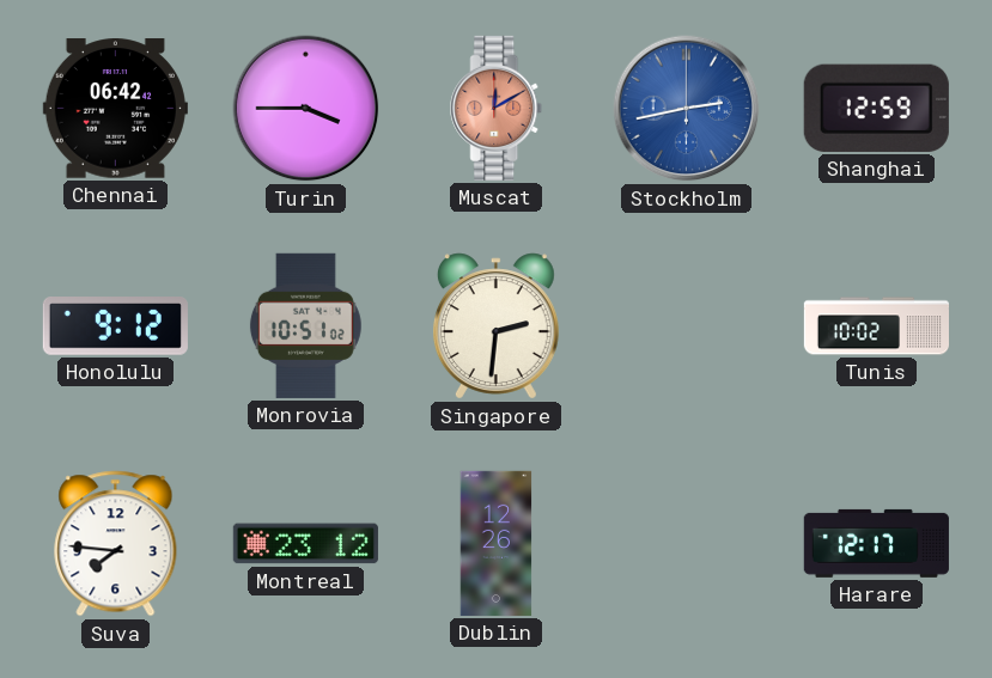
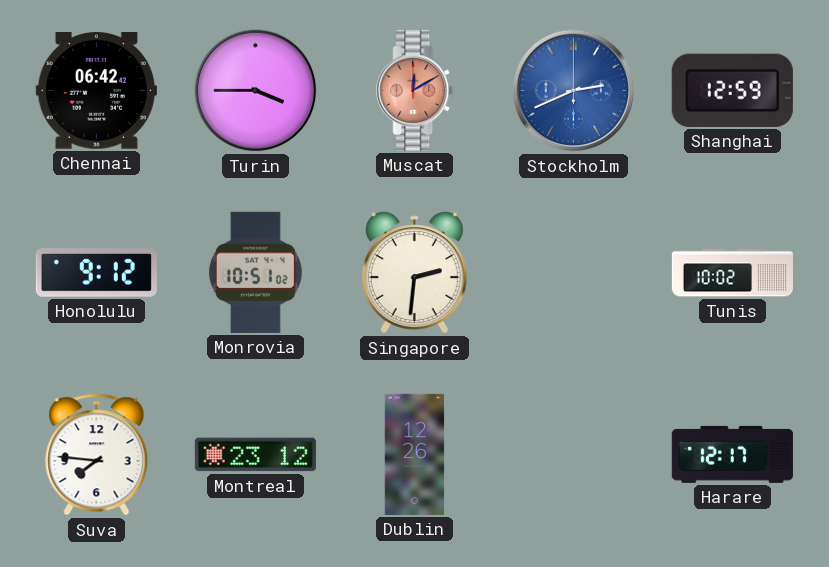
Stockholm: 2:43 -> 2:41 (574, 91)
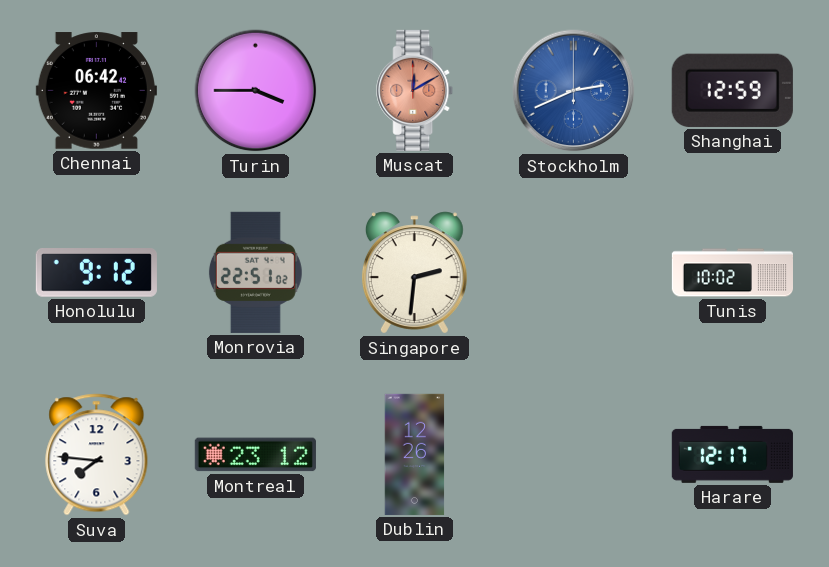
Monrovia: 10:51 -> 22:51 (255, 272)
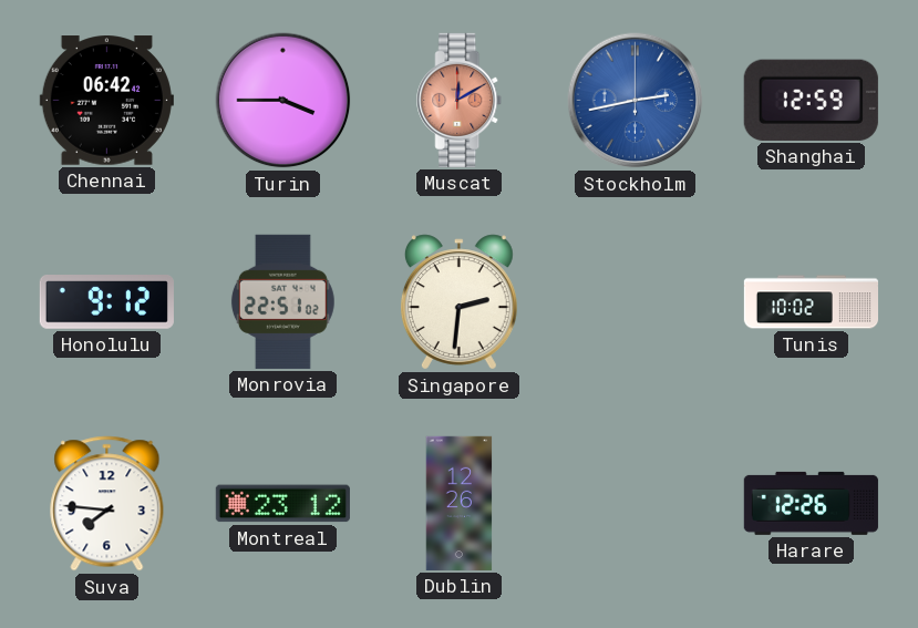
Stockholm: 2:41 -> 2:43 (636, 101)
Harare: 12:17 -> 12:26 (811, 503)
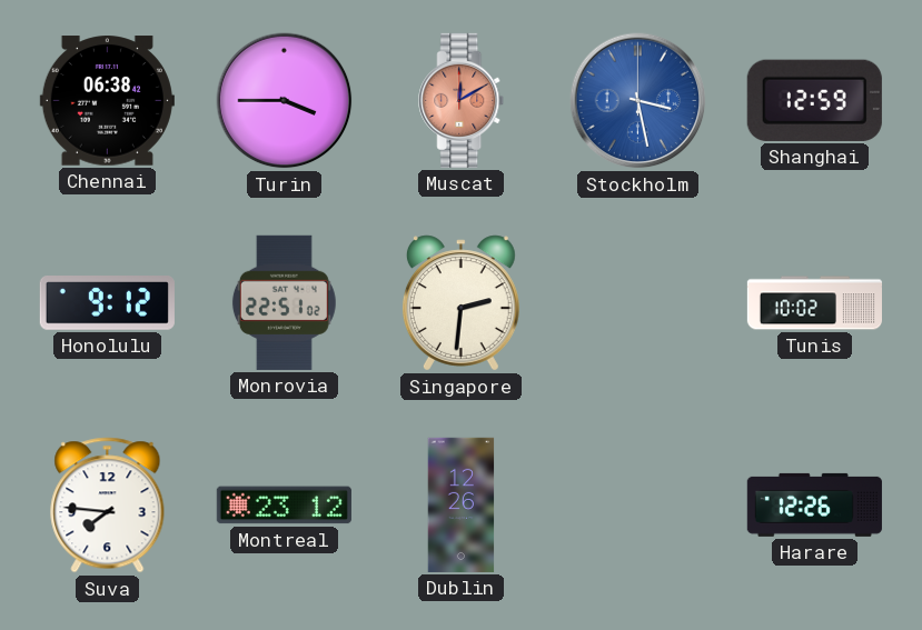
Chennai: 06:42 -> 06:38 (107, 101)
Stockholm: 2:43 -> 3:28 (638, 101)
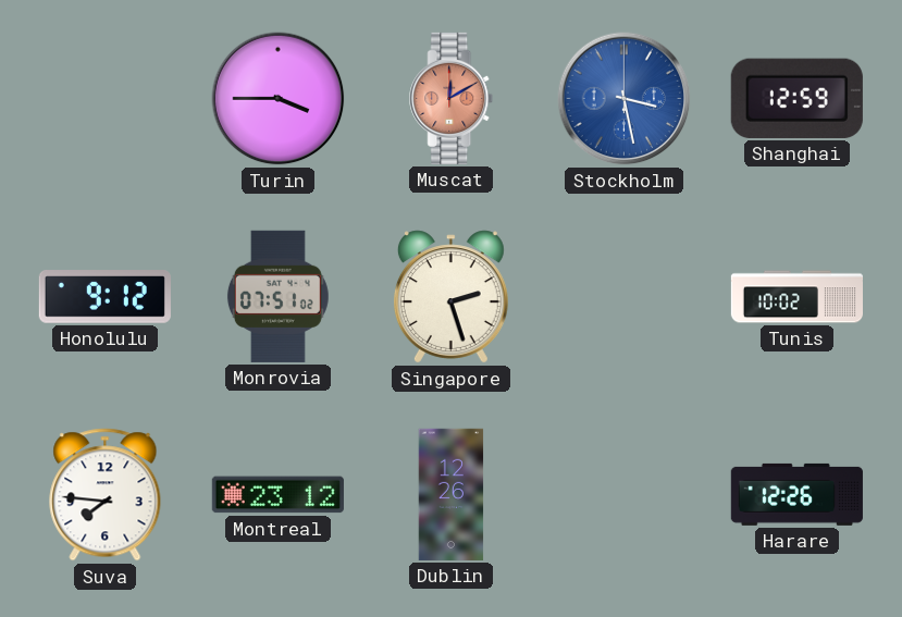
Chennai: 06:38 -> none (107, 101)
Monrovia: 22:51 -> 07:51 (277, 296)
Singapore: 2:31 -> 2:27 (450, 297)
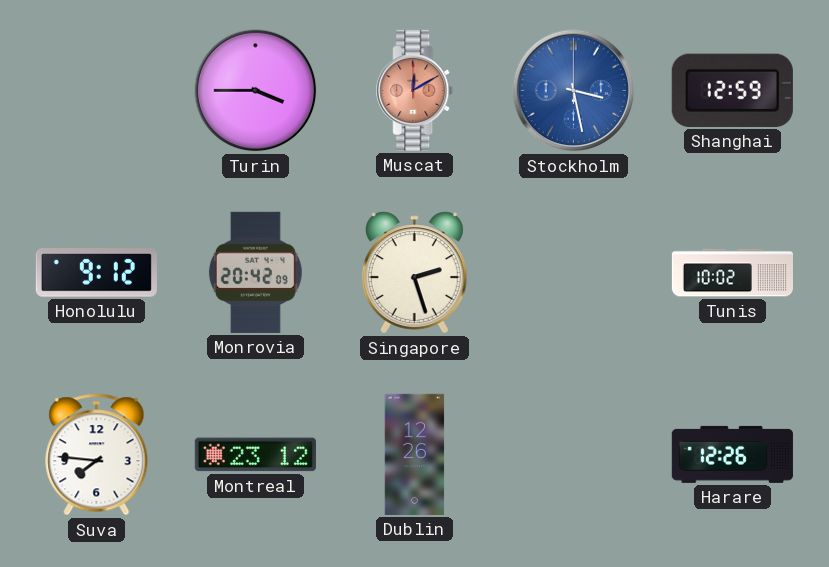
Monrovia: 07:51 -> 20:42 (255, 272)
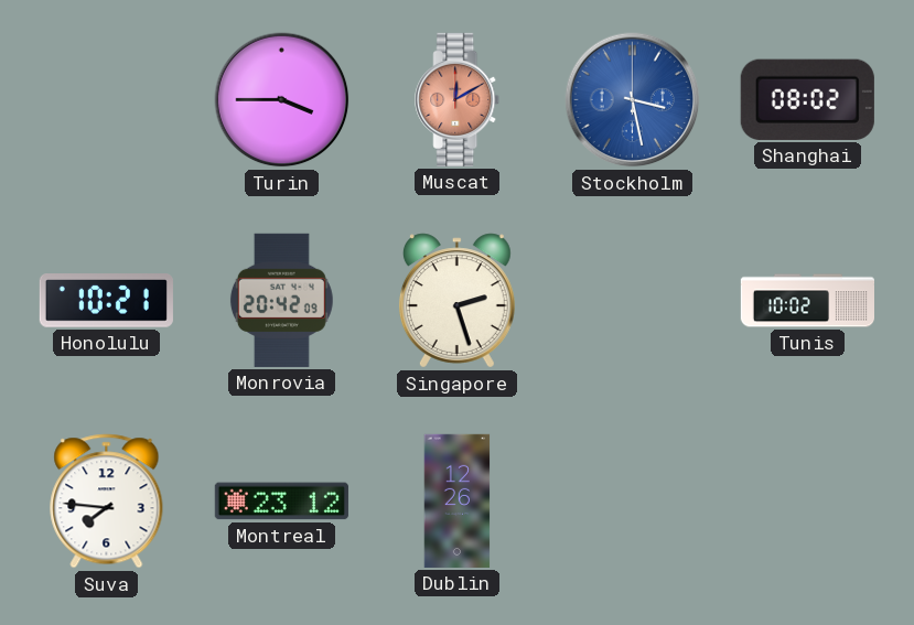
Shanghai: 12:59 -> 08:02 (807, 99)
Honolulu: 9:12 -> 10:21 (106, 301)
Harare: 12:26 -> none (732, 454)
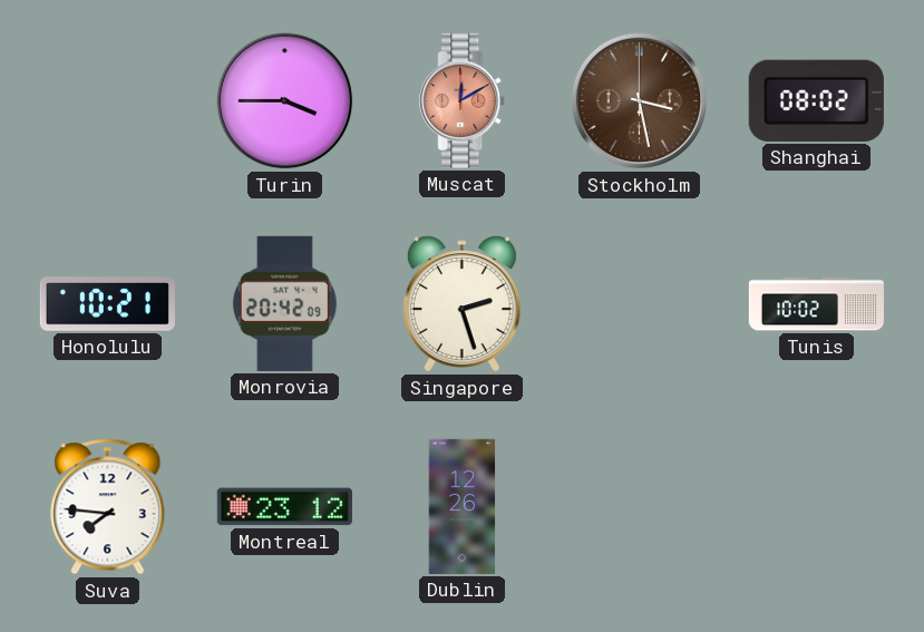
Stockholm dial: blue -> brown (640, 101)
